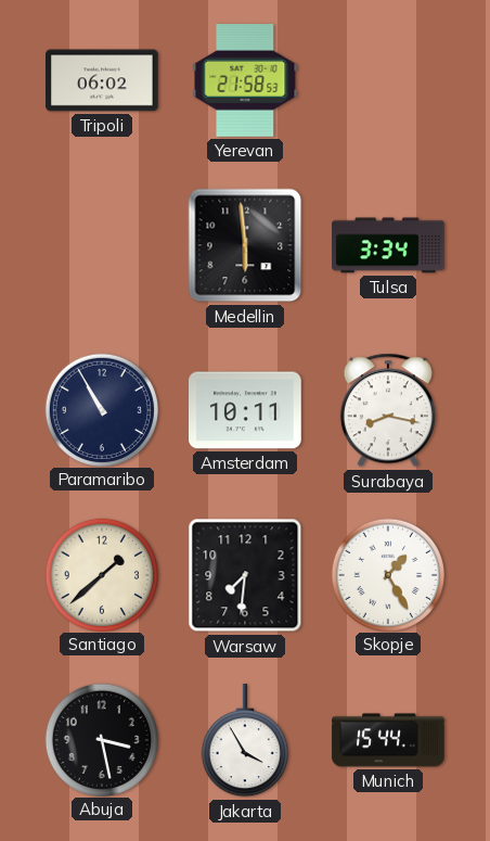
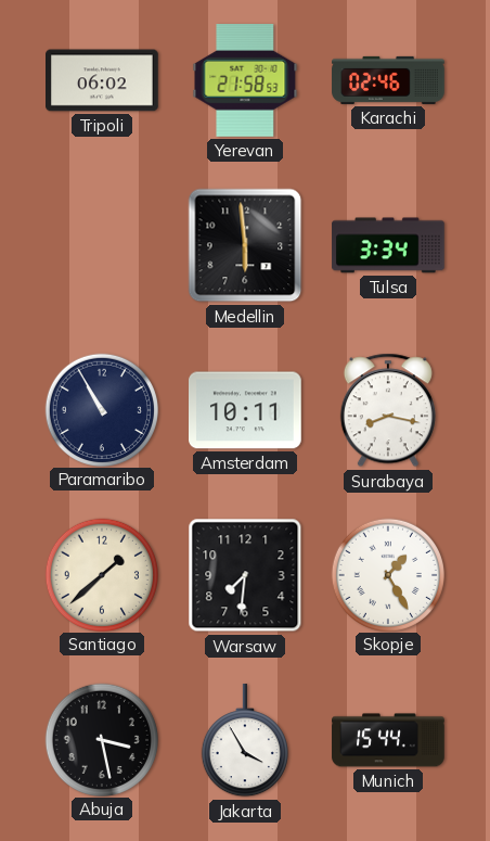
Karachi: none -> 02:46 (388, 80)
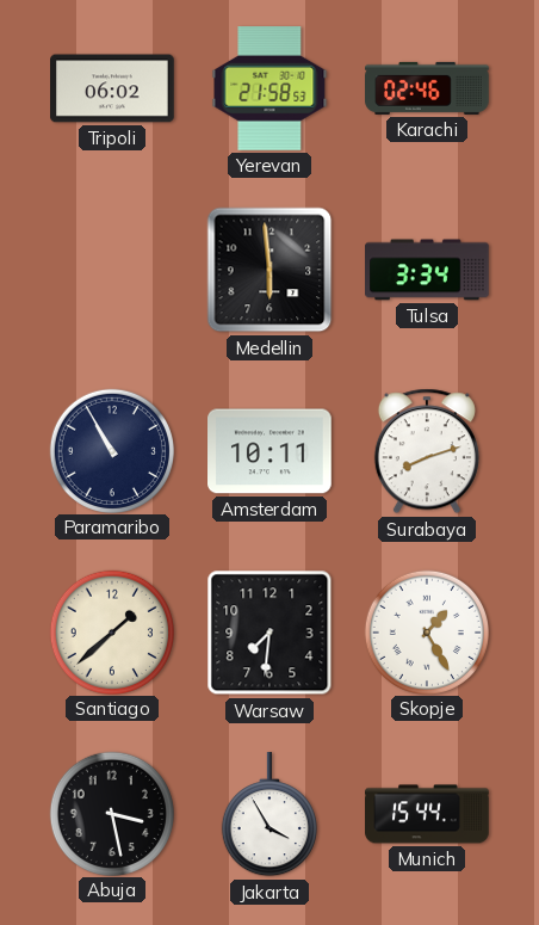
Surabaya: 8:17 -> 8:12 (427, 451)
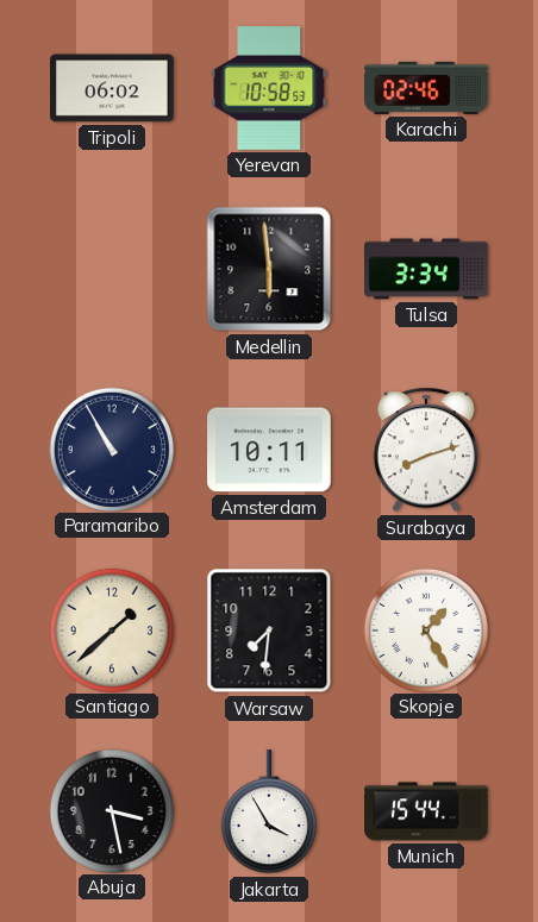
Yerevan: 21:58 -> 10:58 (269, 89)
